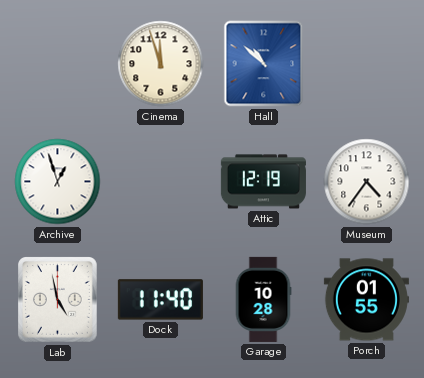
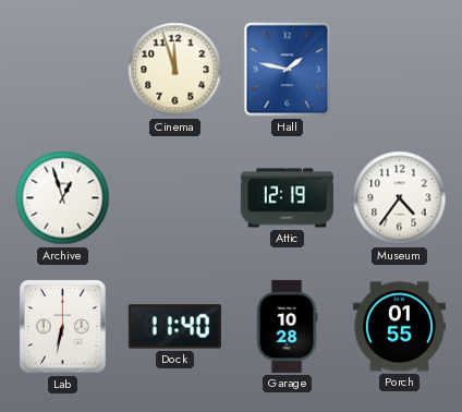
Hall: 10:52 -> 1:47 (288, 70)
Lab: 4:58 -> 6:32 (63, 327)
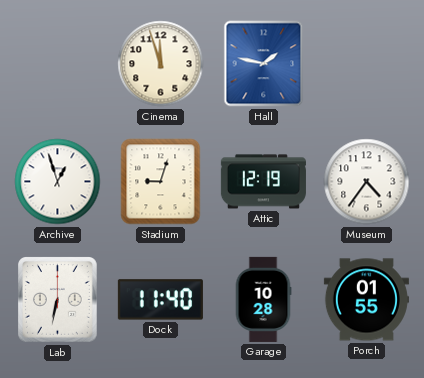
Stadium: none -> 9:03 (161, 182)
